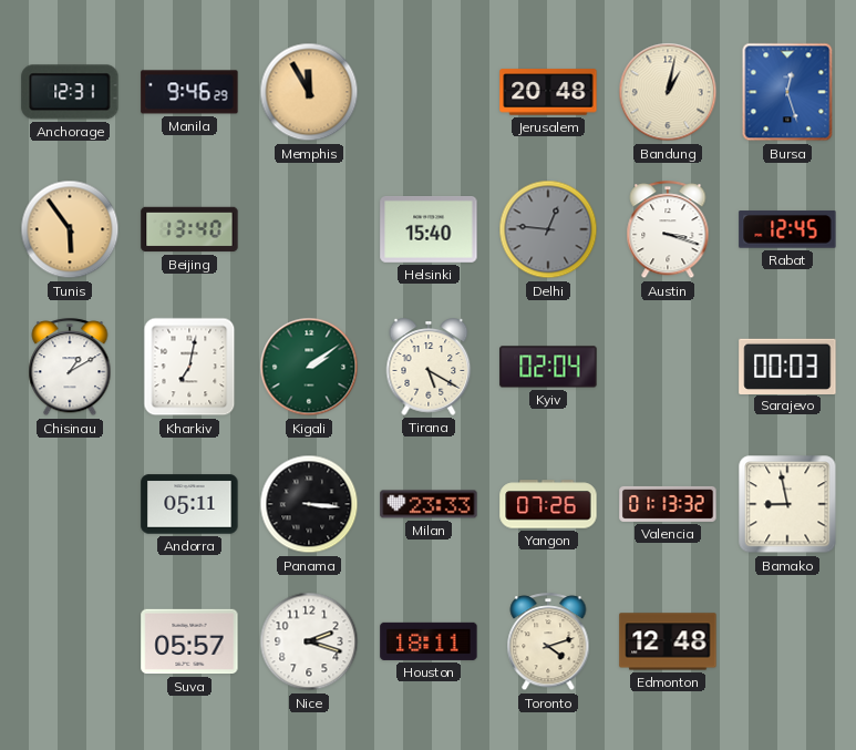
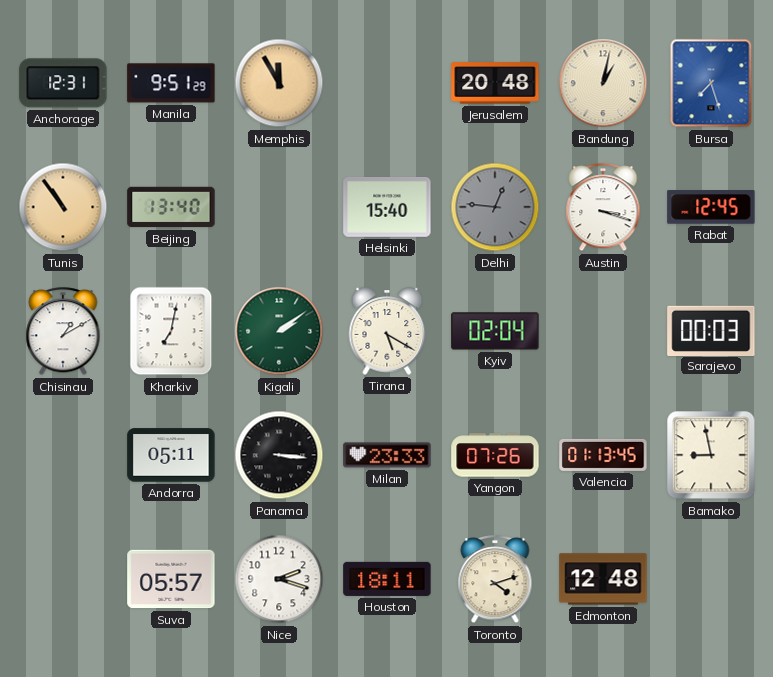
Manila: 9:46 -> 9:51 (171, 83)
Bursa: 12:27 -> 7:27 (711, 83)
Tunis: 5:54 -> 10:54 (63, 207)
Valencia: 01:13:32 -> 01:13:45 (603, 455)
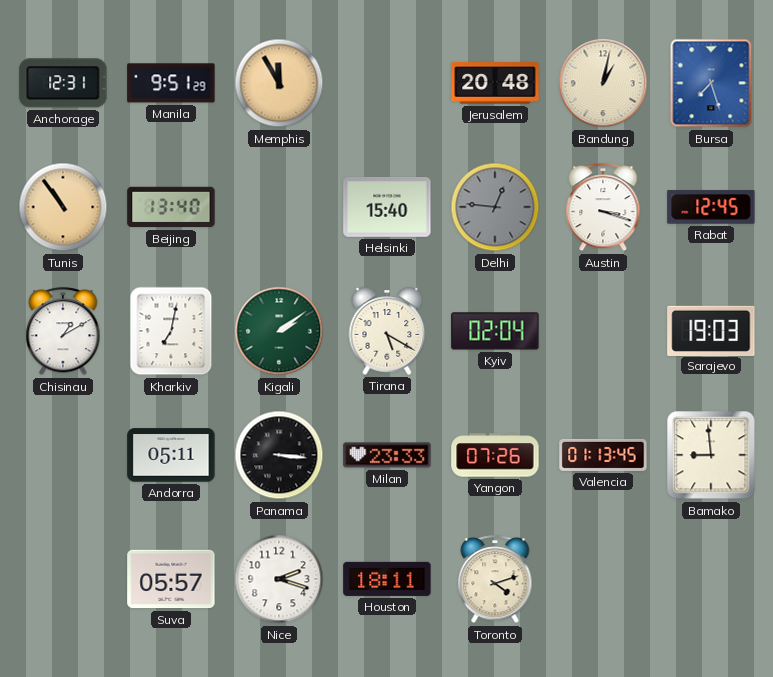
Sarajevo: 00:03 -> 19:03 (711, 330)
Bamako: 8:58 -> 8:59 (711, 455)
Edmonton: 12:48 -> none (603, 579)
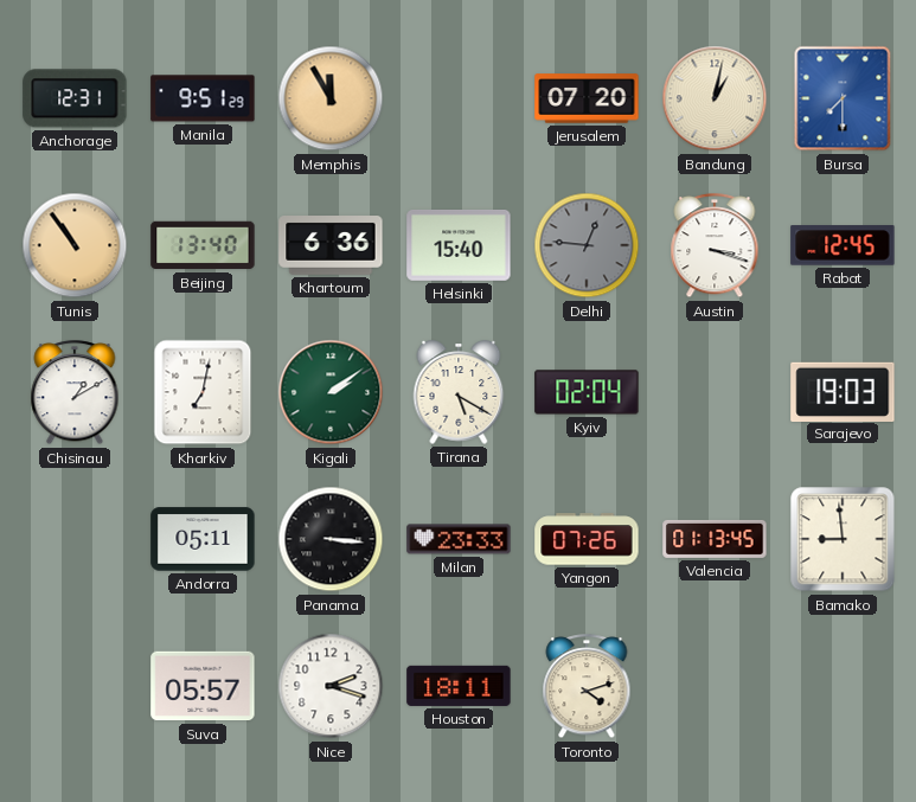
Jerusalem: 20:48 -> 07:20 (587, 98)
Bursa: 7:27 -> 7:30 (843, 98)
Khartoum: none -> 6:36 (331, 246)
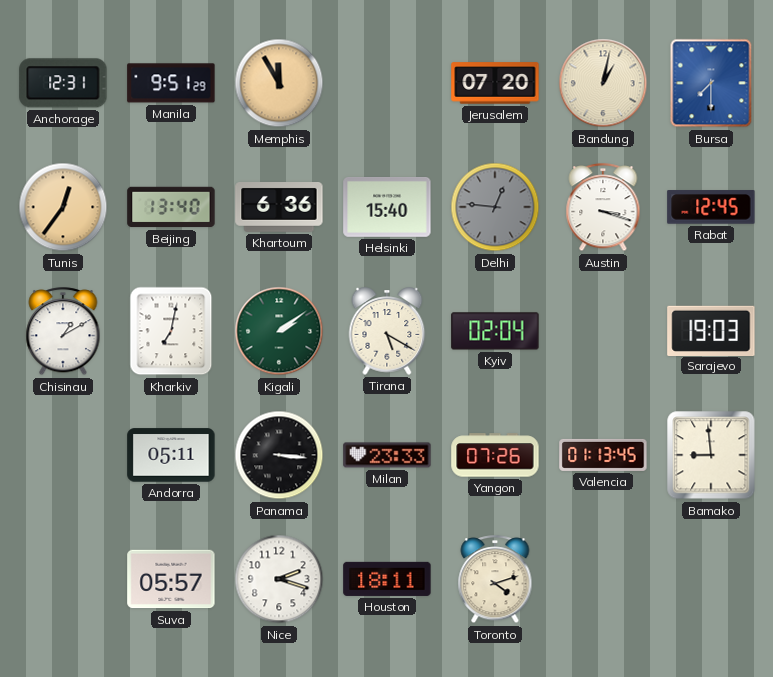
Tunis: 10:54 -> 12:36 (63, 207)
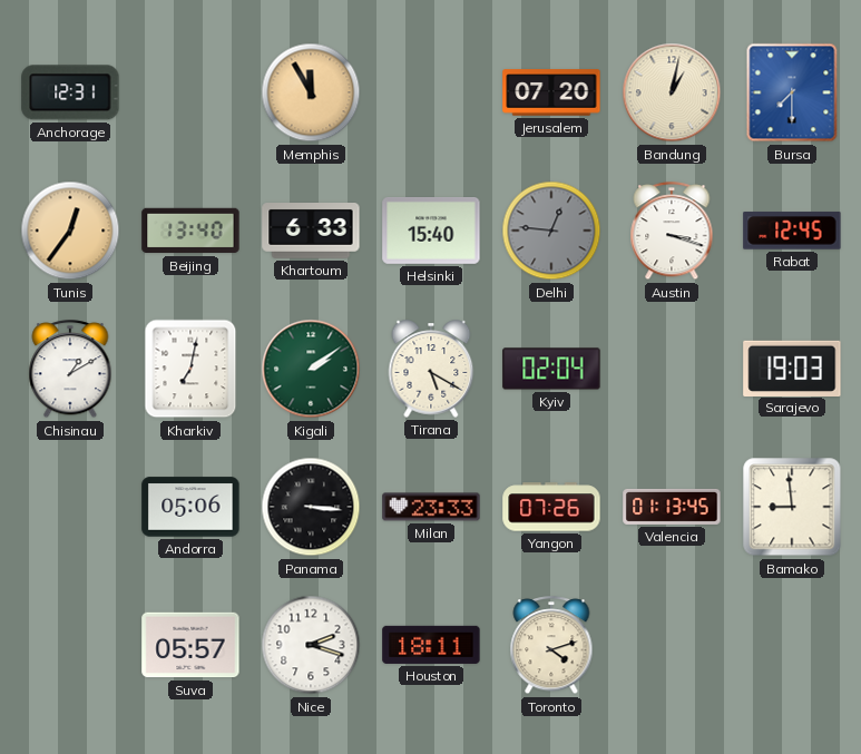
Manila: 9:51 -> none (171, 83)
Khartoum: 6:36 -> 6:33 (311, 232)
Andorra: 05:11 -> 05:06 (190, 507)
